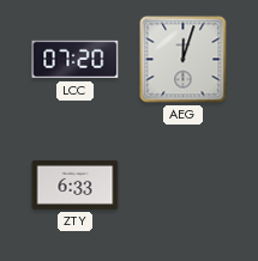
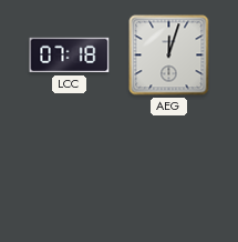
LCC: 07:20 -> 07:18 (70, 56)
ZTY: 6:33 -> none (76, 184)
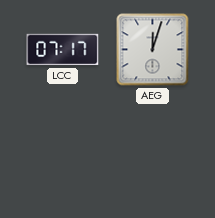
LCC: 07:18 -> 07:17 (63, 50)
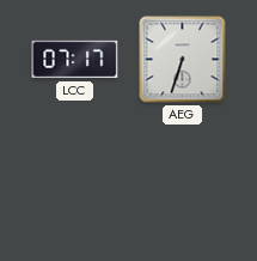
AEG: 12:03 -> 6:33 (183, 60)
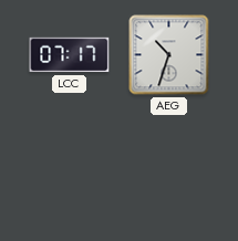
AEG: 6:33 -> 10:33 (169, 55)
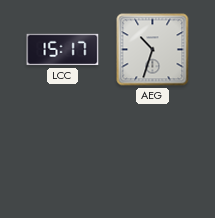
LCC: 07:17 -> 15:17 (63, 50)
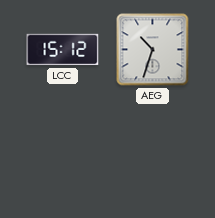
LCC: 15:17 -> 15:12 (63, 50)
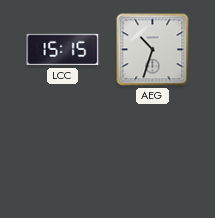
LCC: 15:12 -> 15:15 (63, 50)
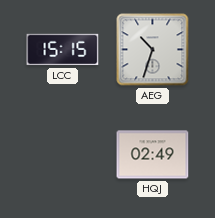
HQJ: none -> 02:49 (153, 155)
